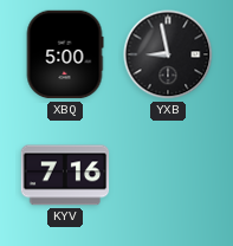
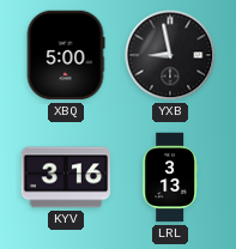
KYV: 7:16 -> 3:16 (66, 177)
LRL: none -> 3:13 (170, 177)
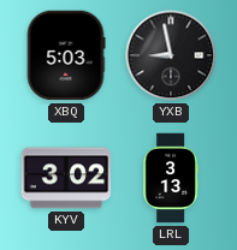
XBQ: 5:00 -> 5:03 (66, 55)
KYV: 3:16 -> 3:02 (66, 178)
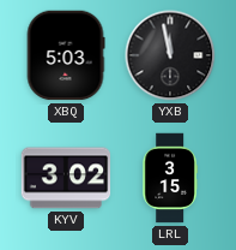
YXB: 8:58 -> 11:58 (170, 55)
LRL: 3:13 -> 3:15 (170, 178)
